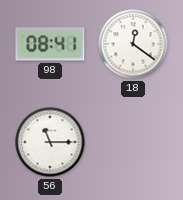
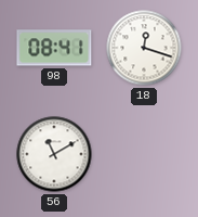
18: 12:21 -> 12:18 (144, 48)
56: 11:15 -> 11:10 (54, 154)
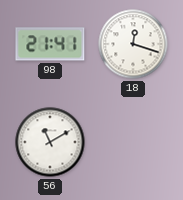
98: 08:41 -> 21:41 (50, 44)
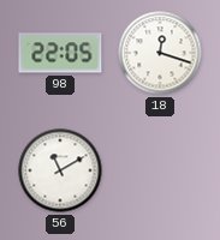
98: 21:41 -> 22:05 (60, 53)
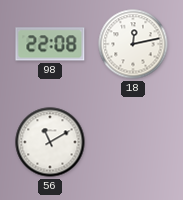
98: 22:05 -> 22:08 (50, 44)
18: 12:18 -> 12:13 (133, 44)
